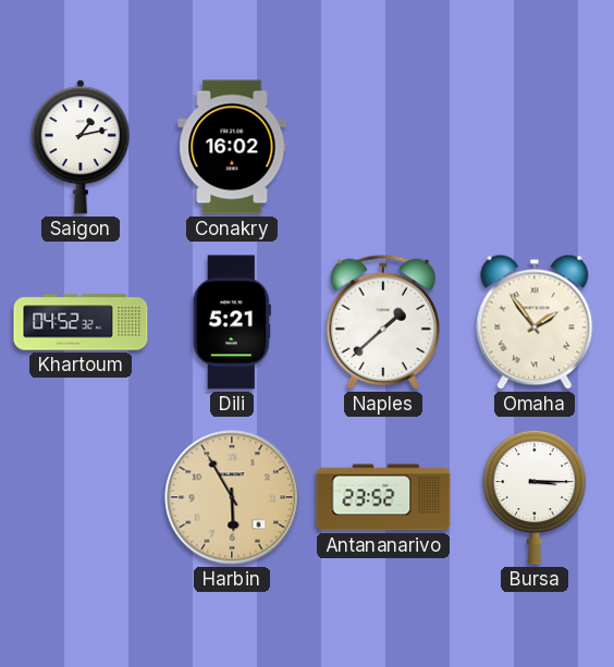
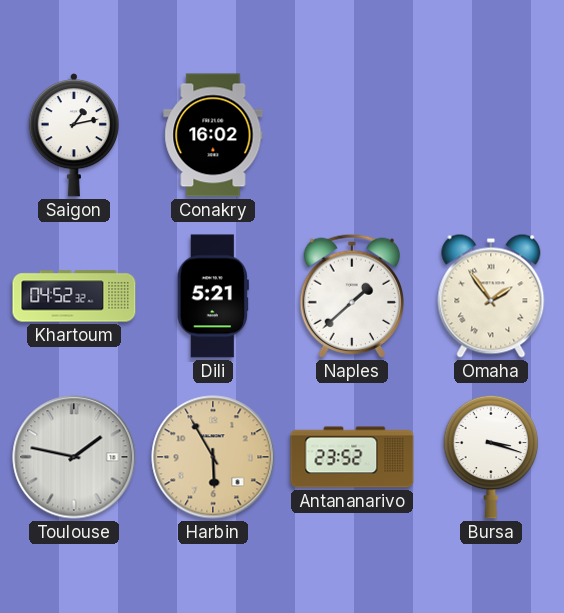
Toulouse: none -> 1:47 (74, 457)
Bursa: 3:15 -> 3:18 (491, 457)
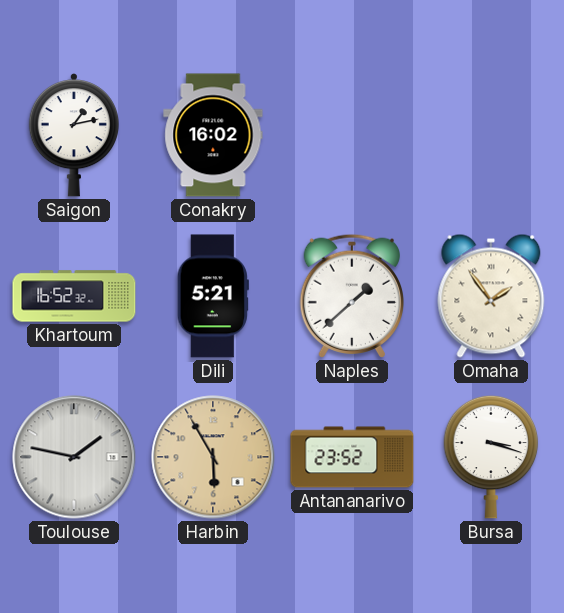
Khartoum: 04:52 -> 16:52 (74, 296)
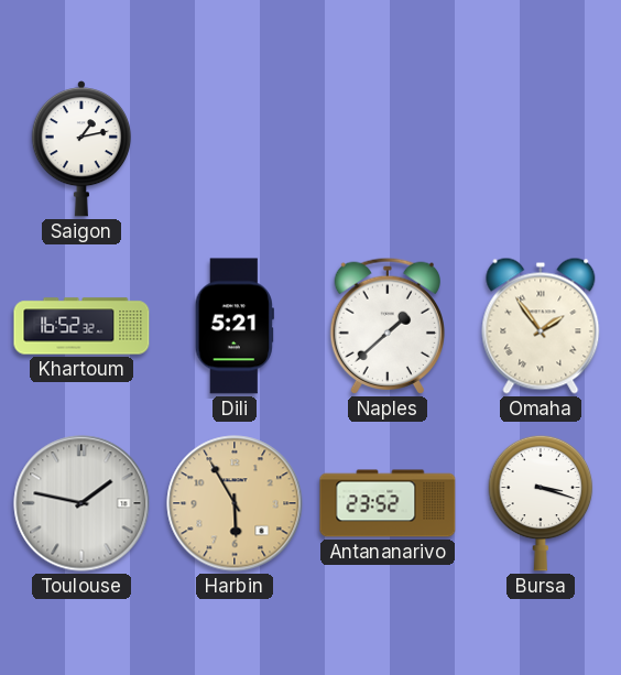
Conakry: 16:02 -> none (213, 135)
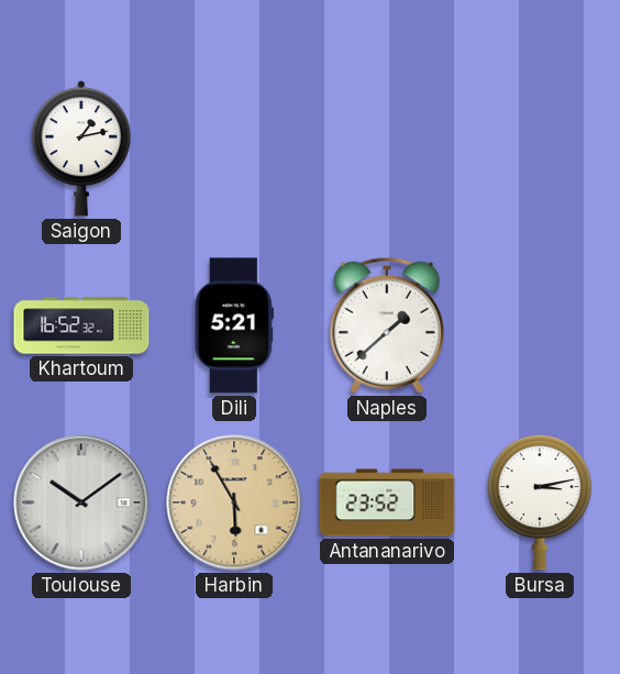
Omaha: 1:54 -> none (541, 326)
Toulouse: 1:47 -> 10:09 (81, 502)
Bursa: 3:18 -> 3:13 (540, 502)
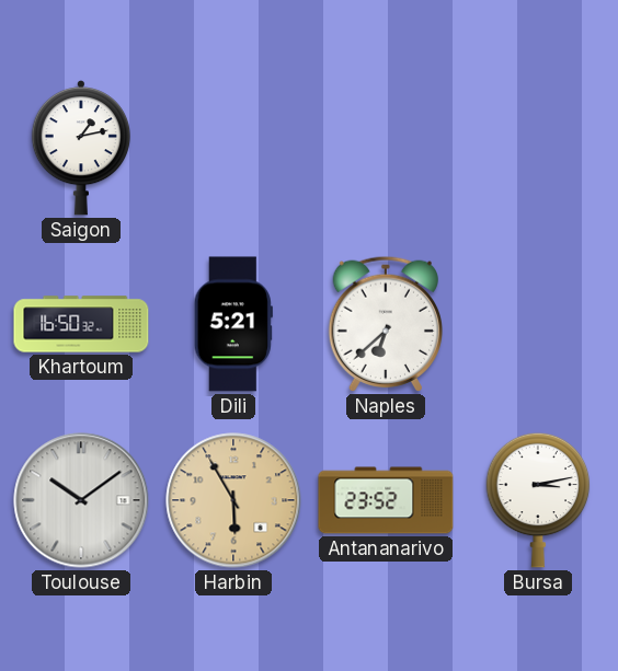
Khartoum: 16:52 -> 16:50 (81, 324)
Naples: 1:38 -> 6:38 (385, 324)
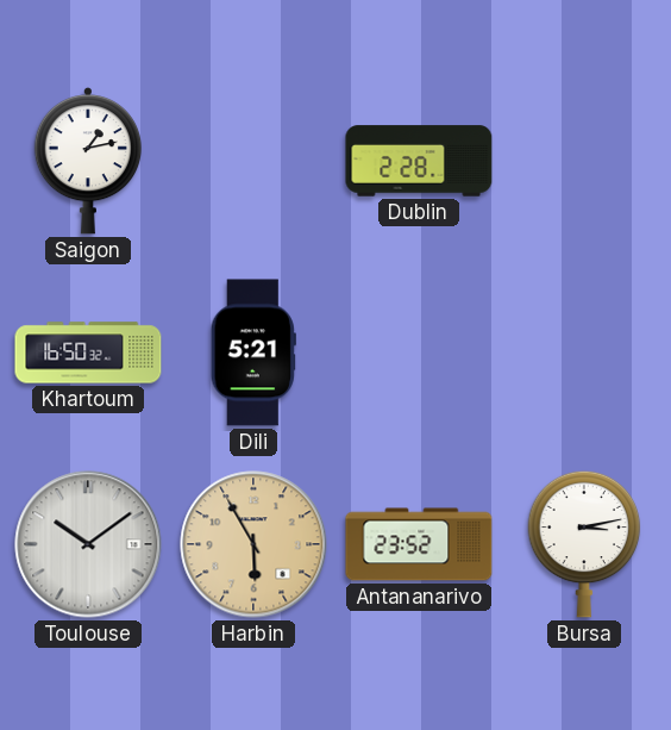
Dublin: none -> 2:28 (419, 161)
Naples: 6:38 -> none (385, 324)
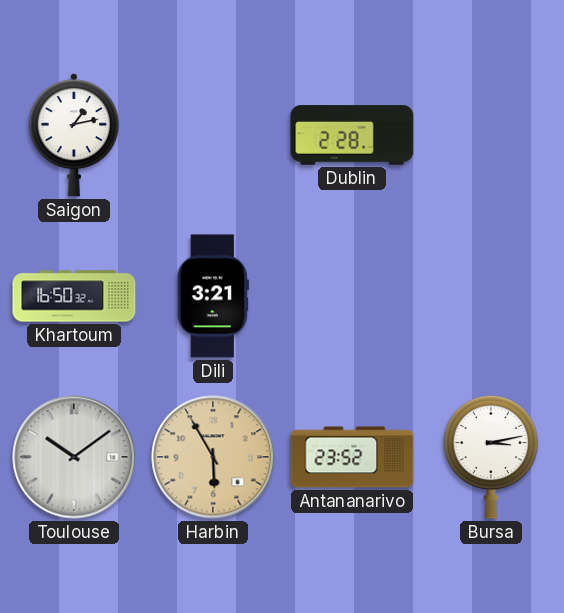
Dili: 5:21 -> 3:21 (213, 296)
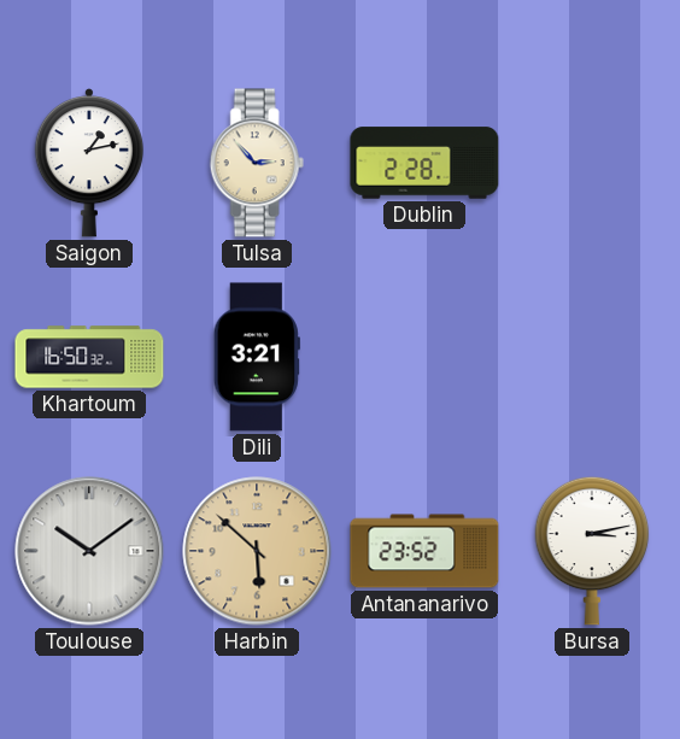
Tulsa: none -> 2:53 (257, 163)
Harbin: 5:55 -> 5:52 (257, 551)
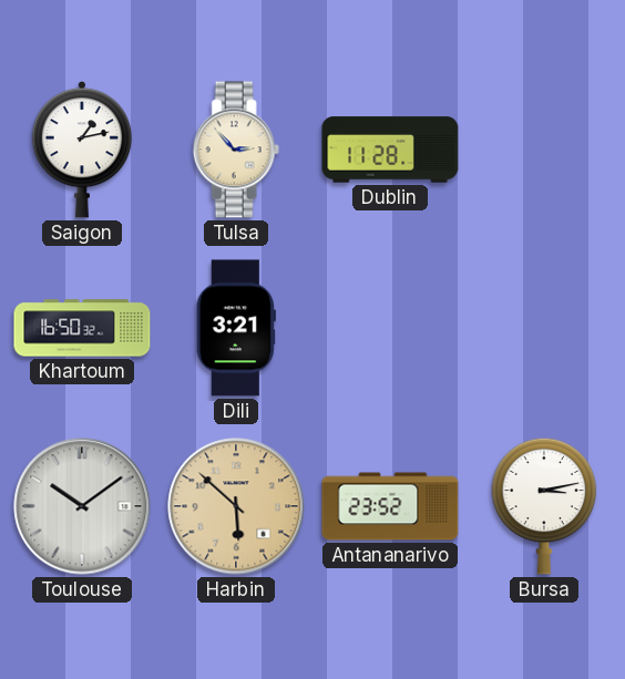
Dublin: 2:28 -> 11:28 (390, 150)
